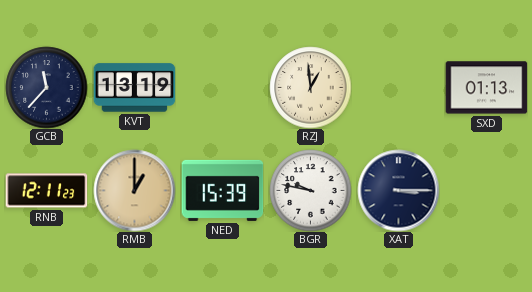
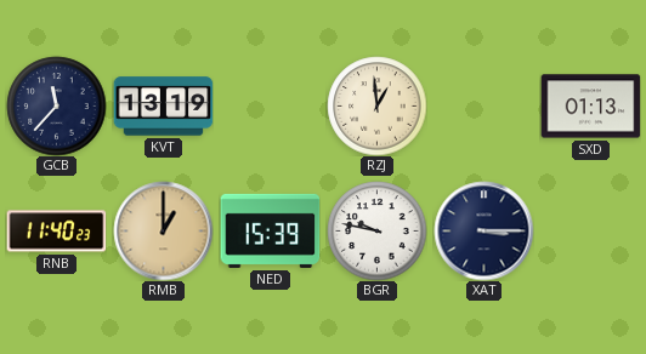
RNB: 12:11 -> 11:40 (56, 232)
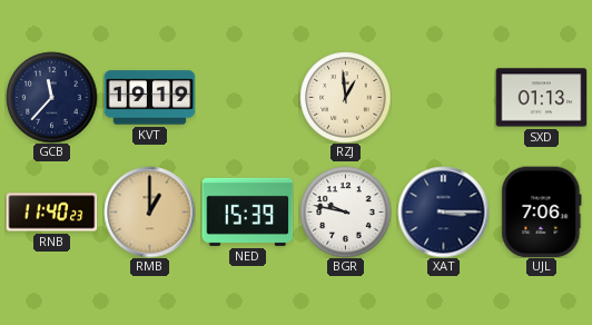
KVT: 13:19 -> 19:19 (149, 98)
UJL: none -> 7:06 (542, 211)
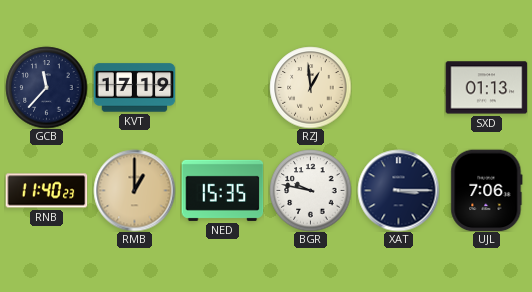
KVT: 19:19 -> 17:19 (134, 88)
NED: 15:39 -> 15:35 (222, 190)
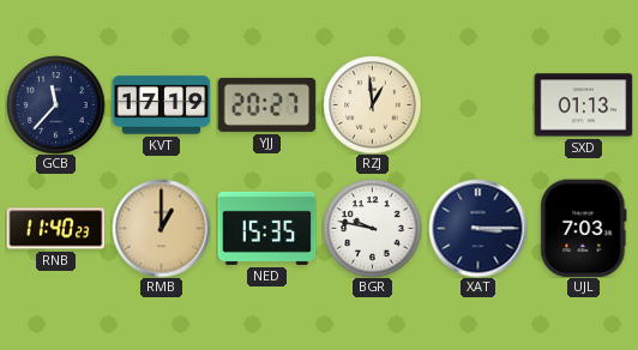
YJJ: none -> 20:27 (266, 104)
UJL: 7:06 -> 7:03 (584, 228)
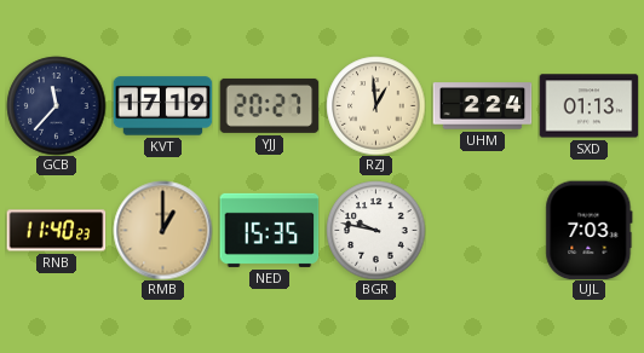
UHM: none -> 2:24 (482, 106)
XAT: 3:15 -> none (477, 228)
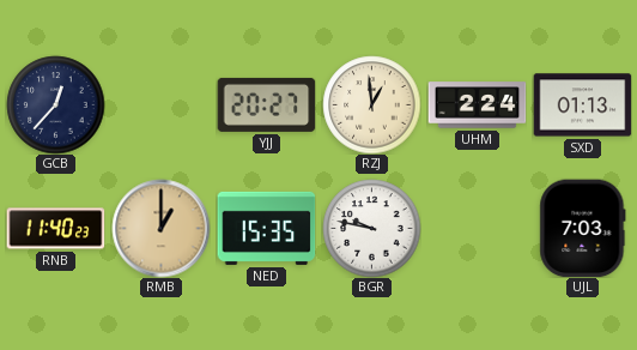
GCB: 11:37 -> 12:37 (55, 104)
KVT: 17:19 -> none (162, 106)
